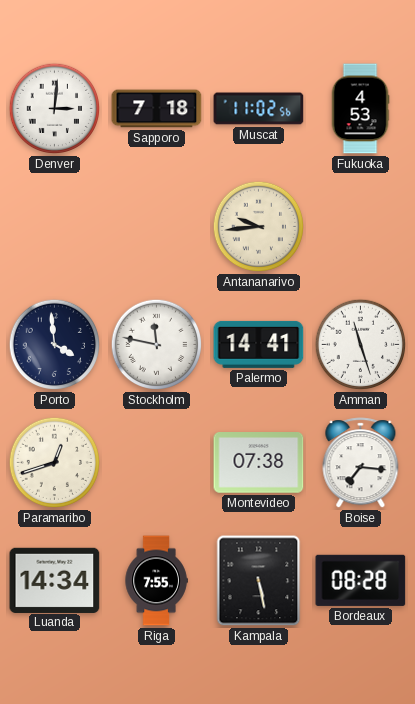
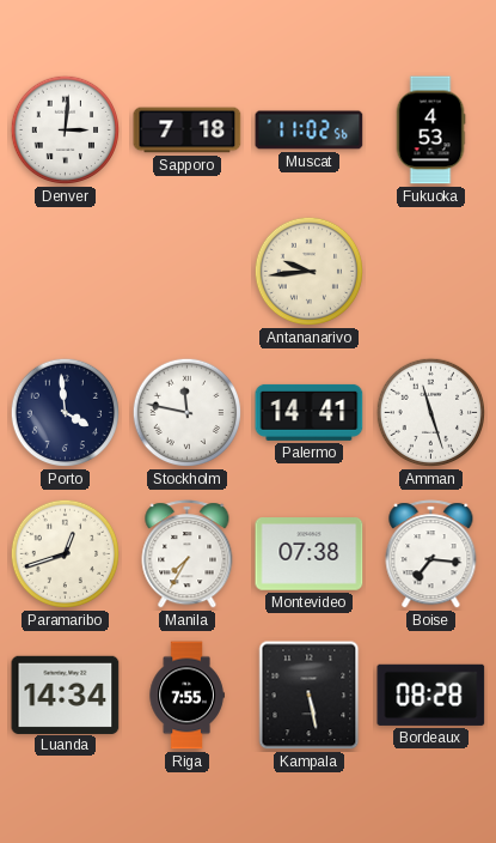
Manila: none -> 7:35 (188, 554)
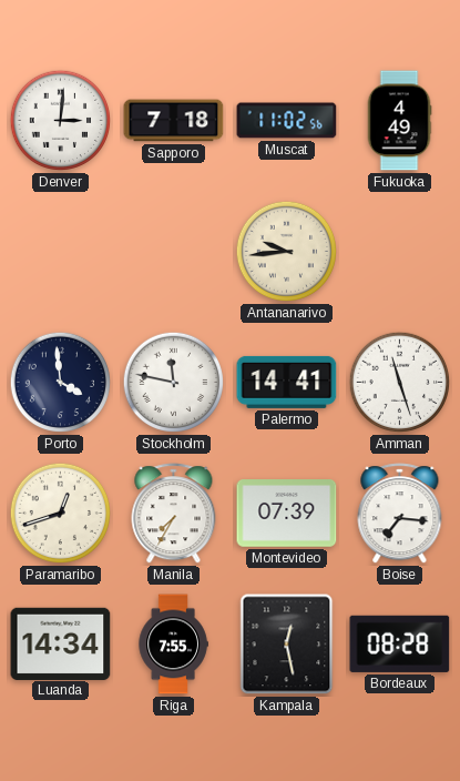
Fukuoka: 4:53 -> 4:49 (399, 121)
Montevideo: 07:38 -> 07:39 (287, 514)
Kampala: 5:28 -> 12:28 (287, 645)
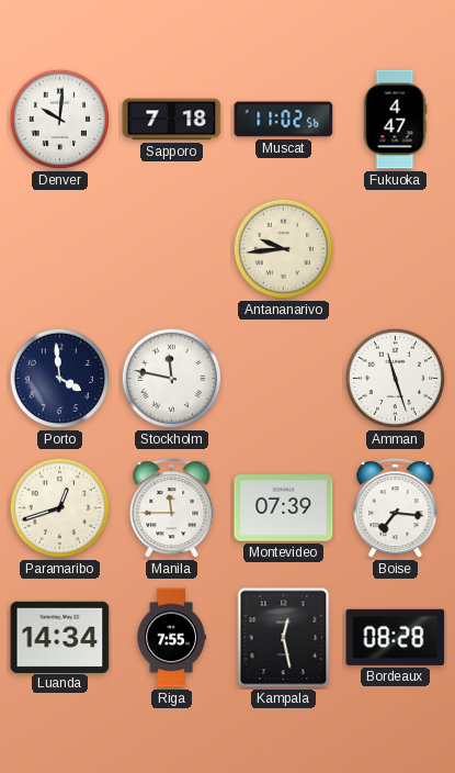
Denver: 3:01 -> 10:01 (60, 120)
Fukuoka: 4:49 -> 4:47 (395, 120)
Palermo: 14:41 -> none (287, 382)
Manila: 7:35 -> 11:45 (172, 508)
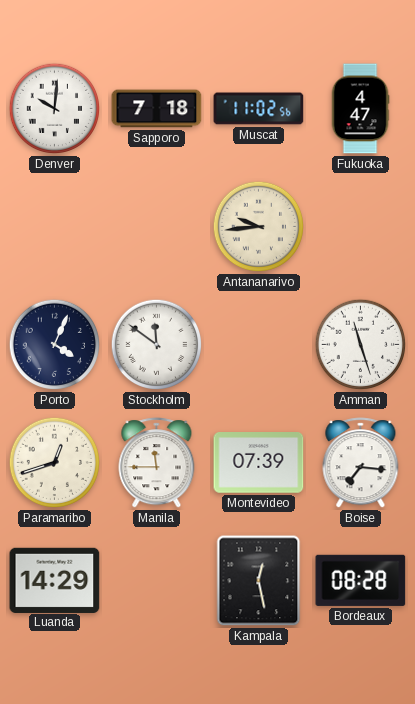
Porto: 3:59 -> 4:04 (55, 345)
Stockholm: 11:47 -> 11:51 (157, 345)
Luanda: 14:34 -> 14:29 (55, 580)
Riga: 7:55 -> none (171, 638)
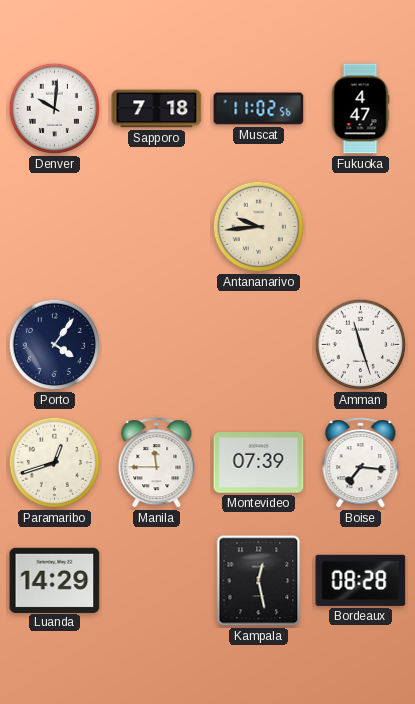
Porto: 4:04 -> 4:06 (55, 345)
Stockholm: 11:51 -> none (157, 345)
